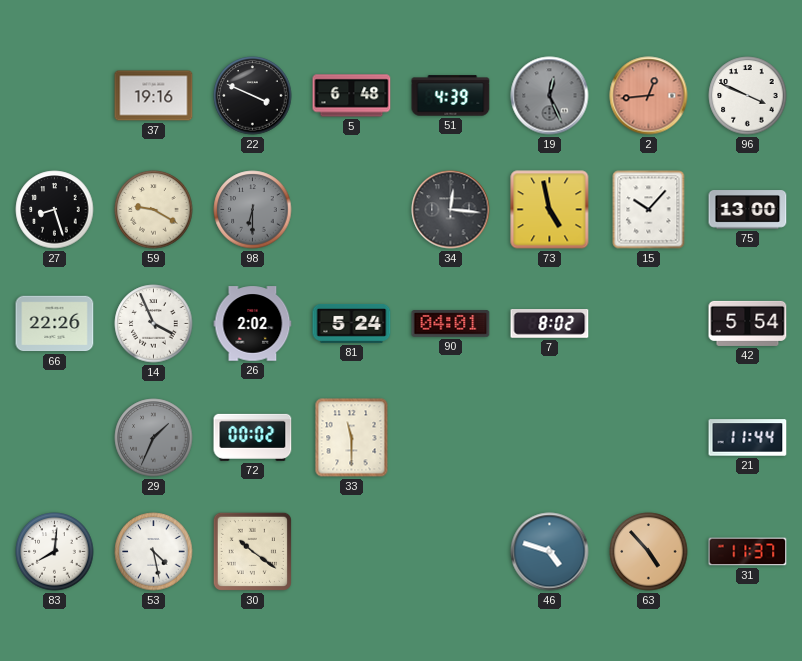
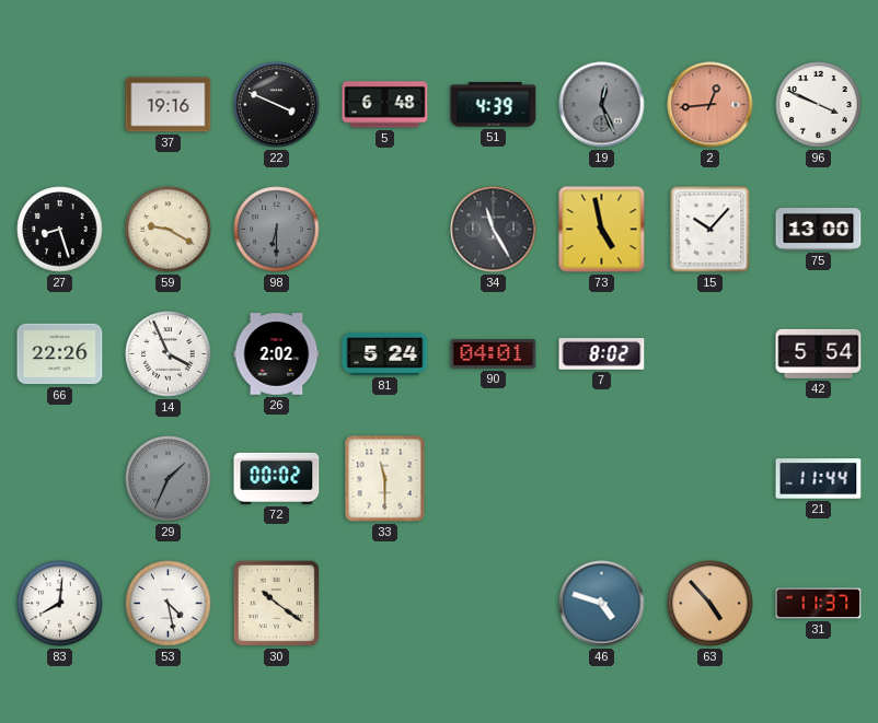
34: 12:16 -> 11:25 (494, 230)
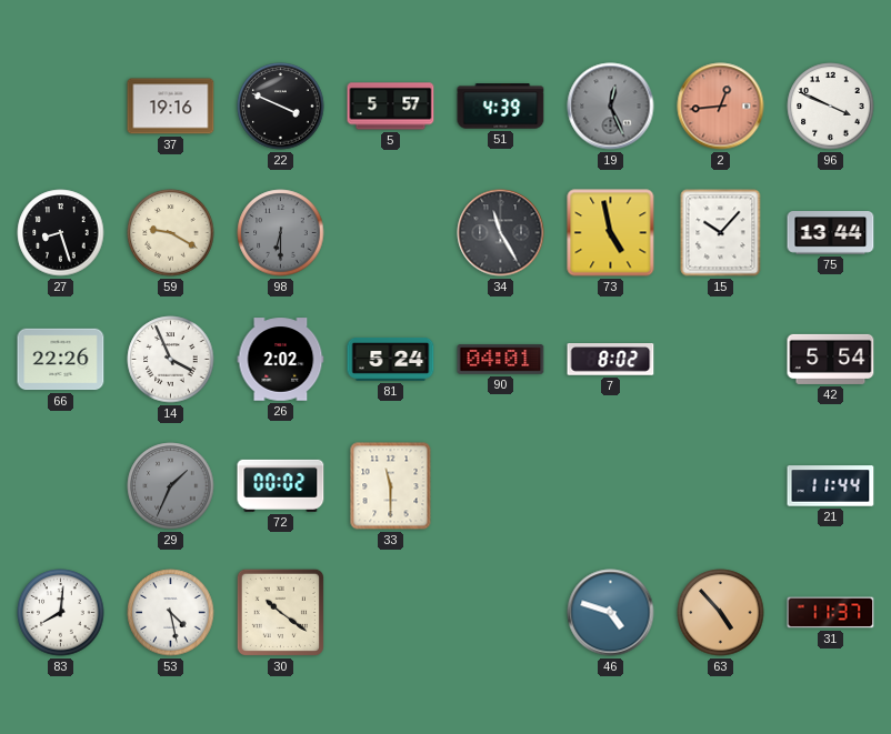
5: 6:48 -> 5:57 (391, 107)
75: 13:00 -> 13:44 (831, 233)
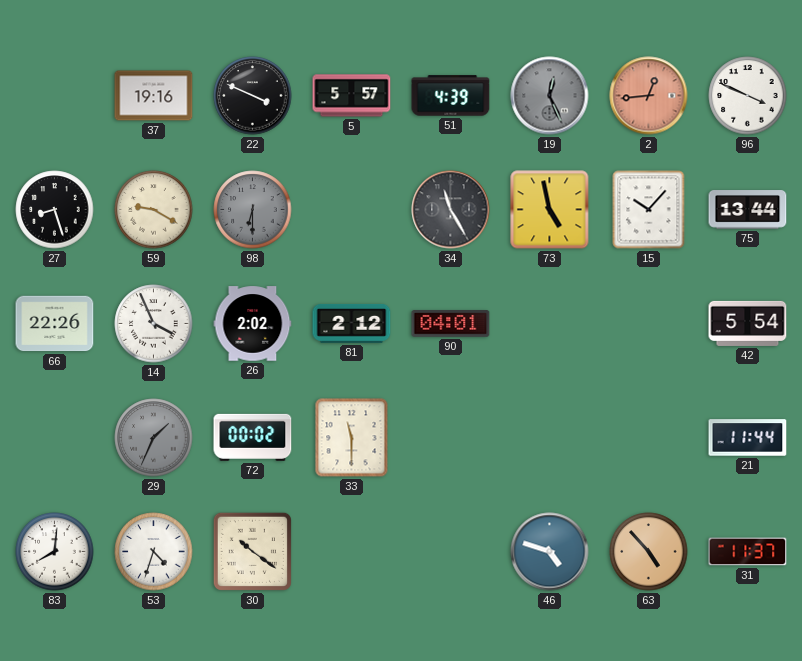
81: 5:24 -> 2:12 (352, 323)
7: 8:02 -> none (611, 360)
53: 4:28 -> 4:33 (154, 552)
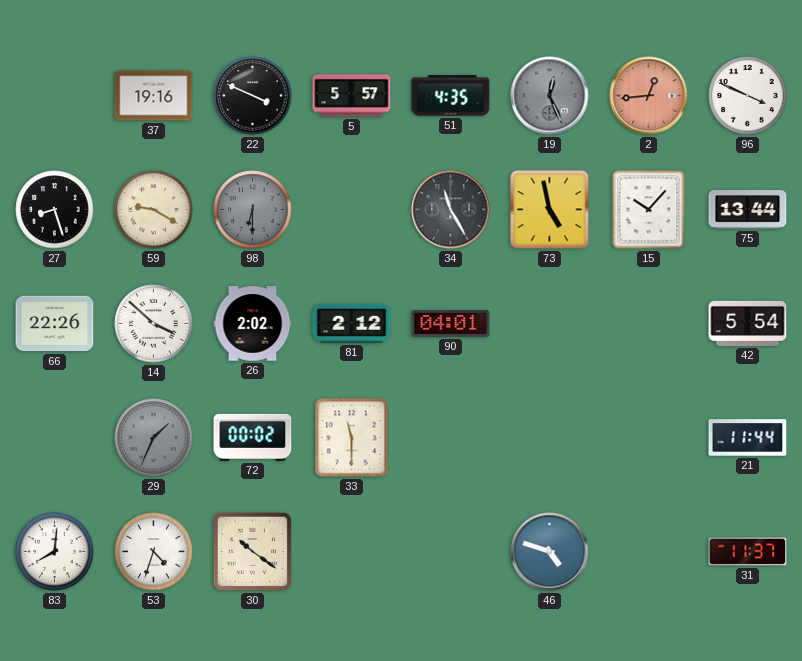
51: 4:39 -> 4:35 (451, 96)
14: 3:56 -> 3:52 (154, 324)
63: 4:53 -> none (649, 552)
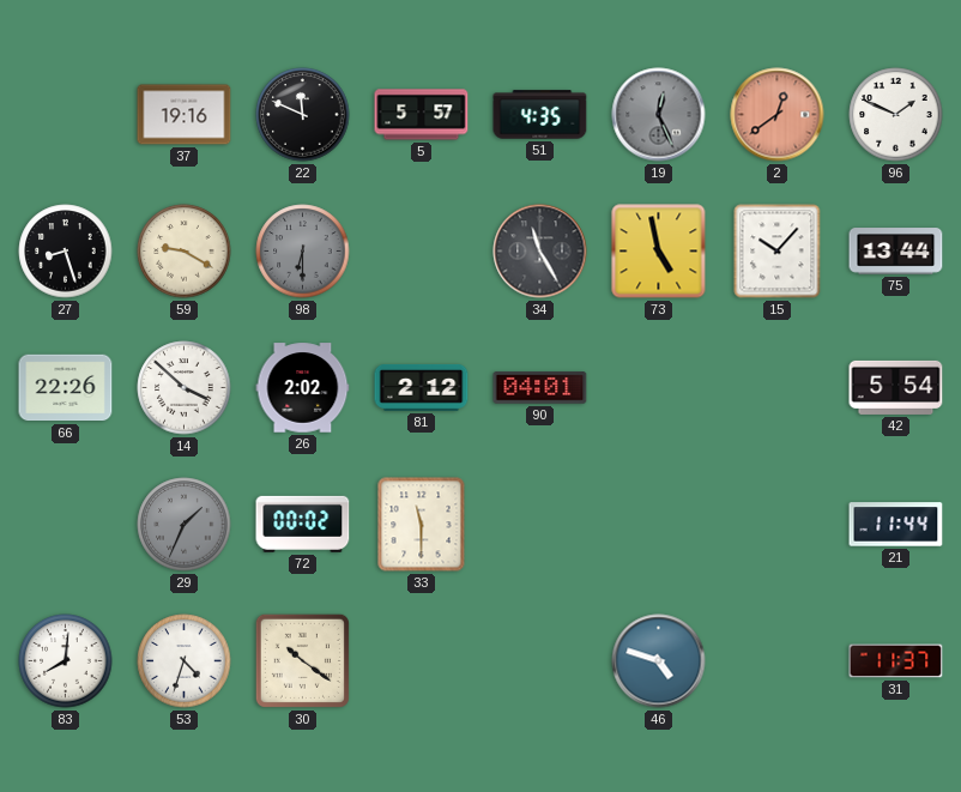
22: 3:49 -> 11:49 (303, 115)
2: 12:44 -> 12:39 (778, 115)
96: 3:49 -> 1:49 (896, 115)
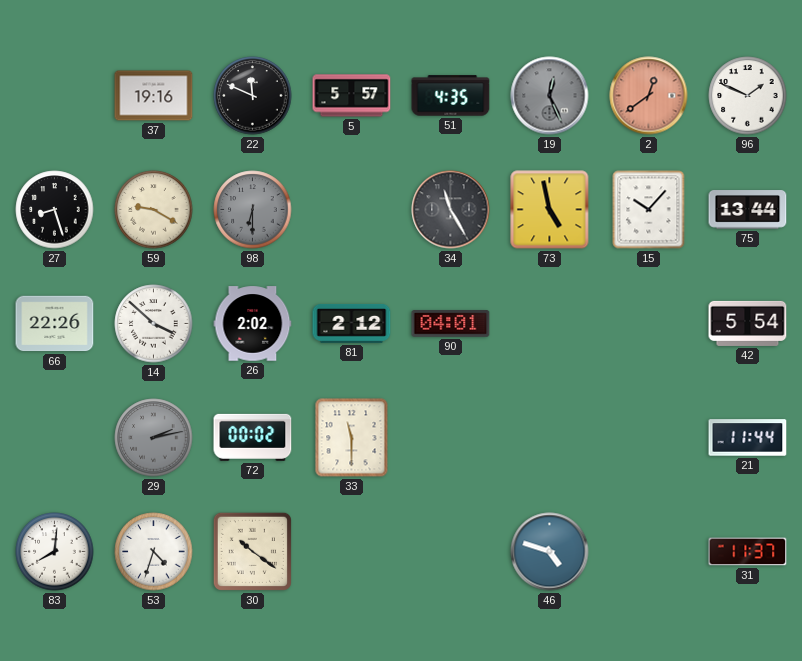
29: 1:34 -> 2:13 (154, 438)
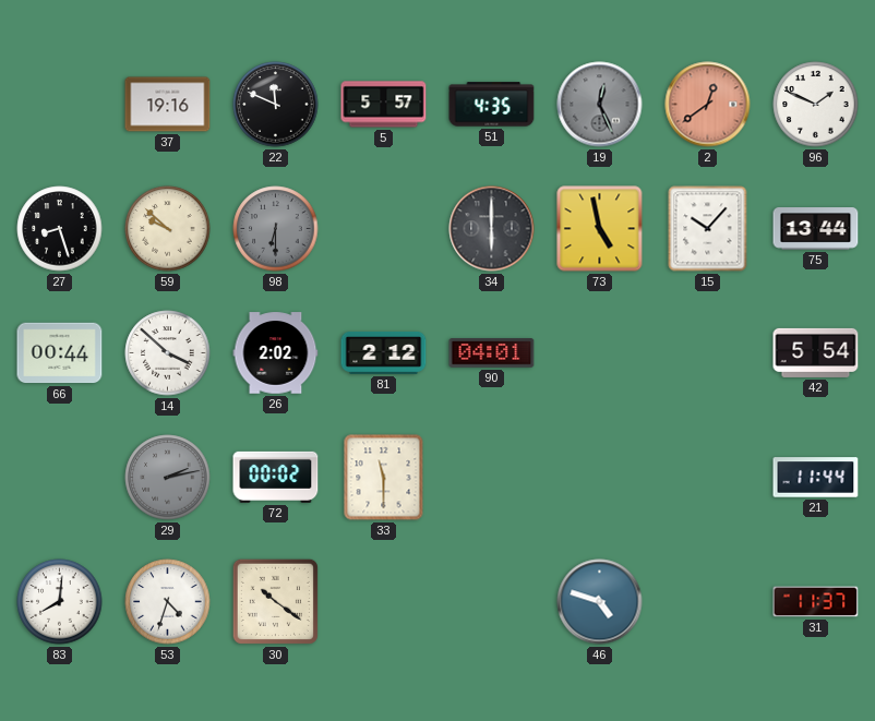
59: 9:20 -> 9:52 (168, 229)
34: 11:25 -> 6:00 (492, 229)
66: 22:26 -> 00:44 (60, 353)
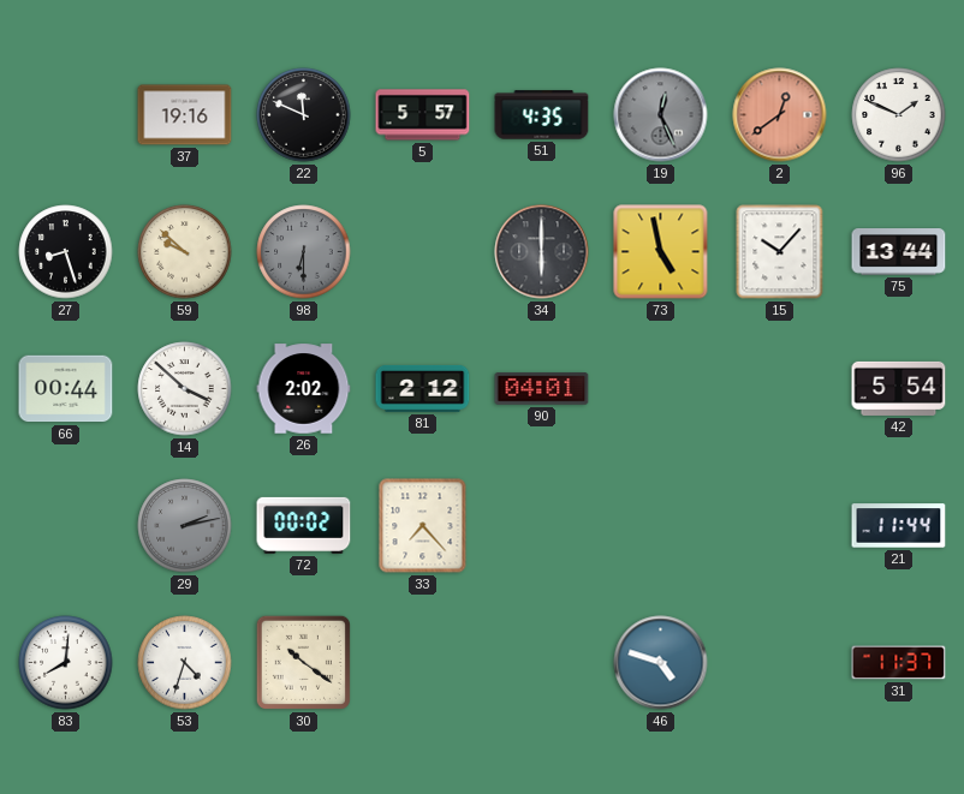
33: 11:30 -> 7:23 (423, 526)
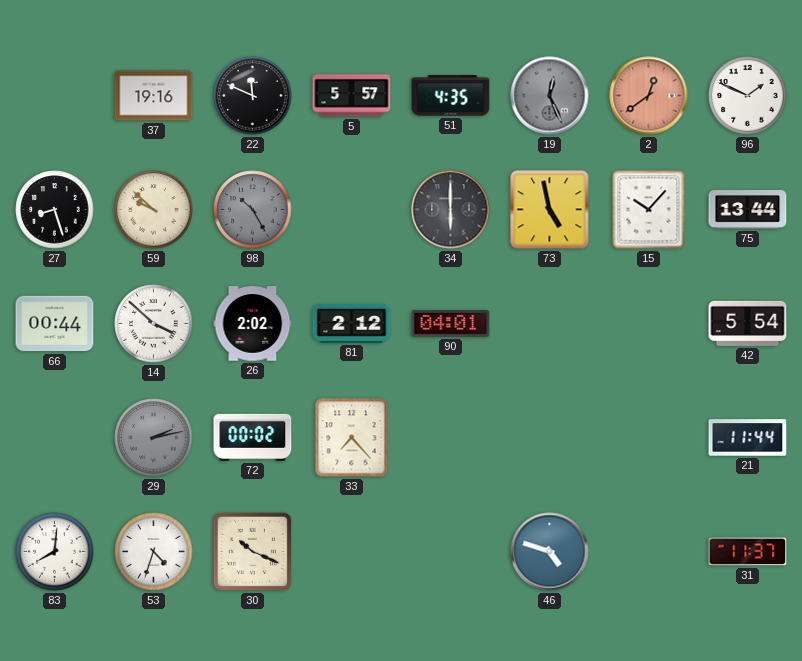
98: 6:30 -> 10:25 (253, 210)
30: 10:21 -> 10:19 (252, 551)
